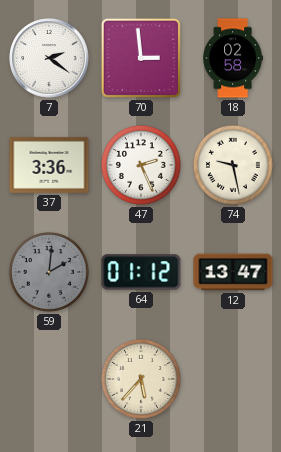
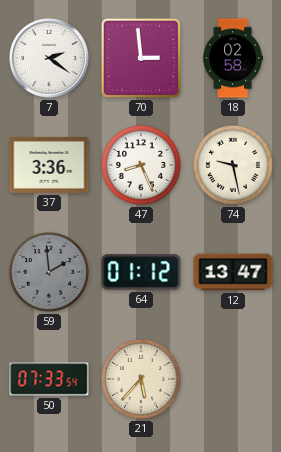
47: 2:26 -> 8:26 (141, 165)
59: 2:01 -> 1:59 (49, 272)
50: none -> 07:33 (49, 379)
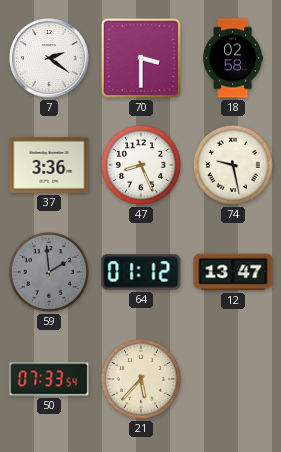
70: 2:59 -> 3:30 (141, 58)
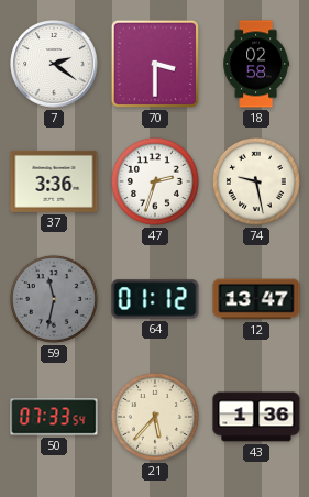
47: 8:26 -> 2:33 (155, 181)
59: 1:59 -> 11:32 (54, 299)
43: none -> 1:36 (256, 417)
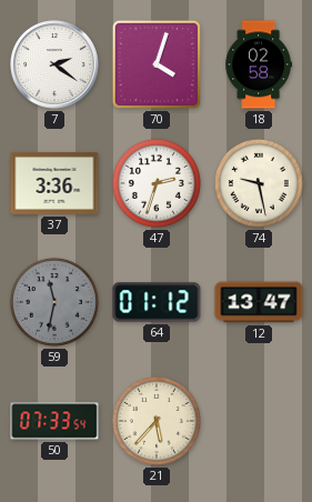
70: 3:30 -> 4:03 (157, 64)
43: 1:36 -> none (256, 417)
